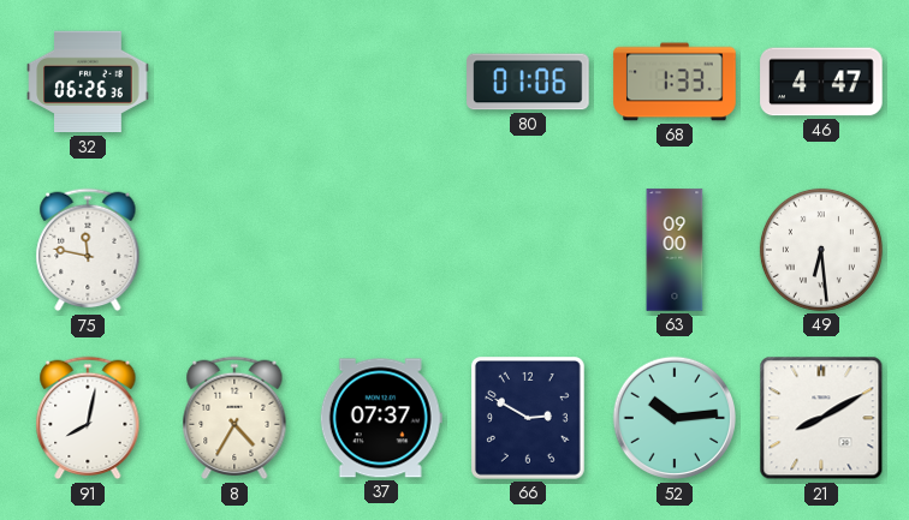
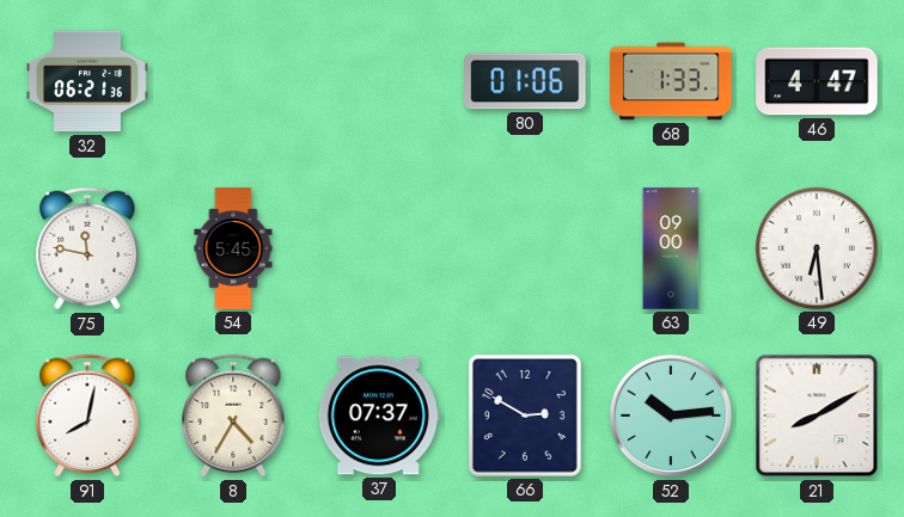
32: 06:26 -> 06:21 (87, 81)
54: none -> 5:45 (233, 248)
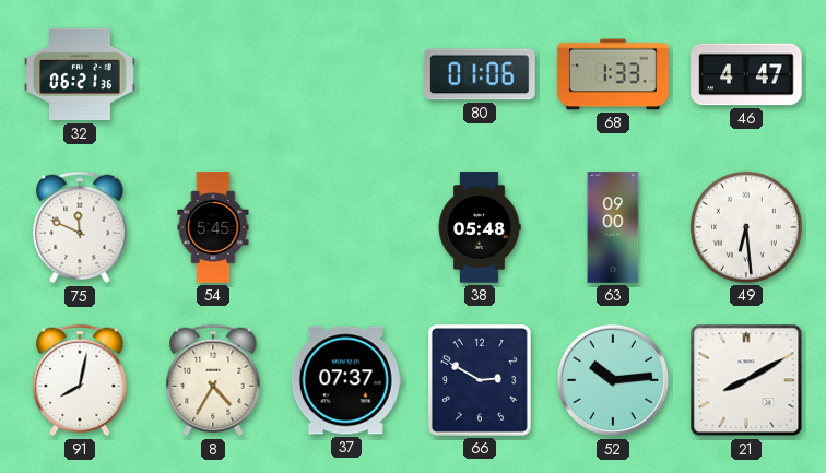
75: 11:47 -> 11:49 (80, 227)
38: none -> 05:48 (480, 227)
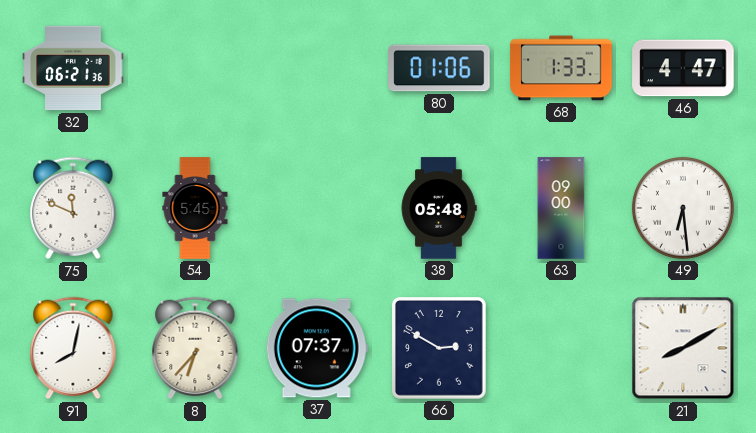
8: 4:35 -> 6:37 (195, 348)
52: 10:14 -> none (613, 380)
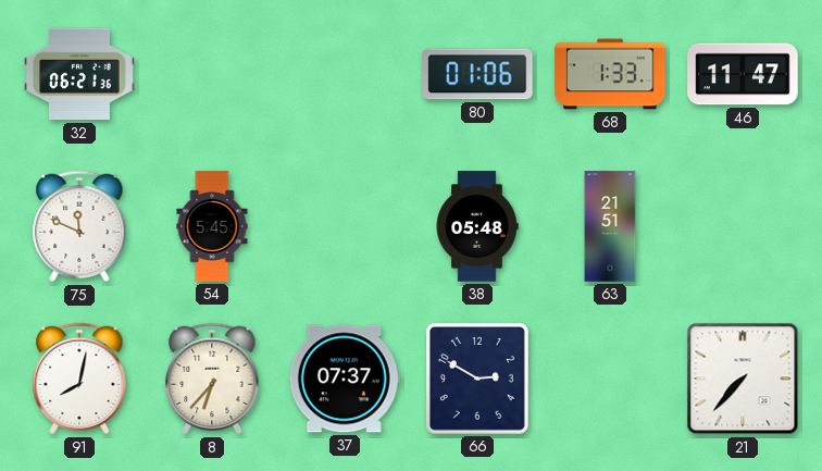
46: 4:47 -> 11:47 (743, 74)
63: 09:00 -> 21:51 (610, 226)
49: 6:29 -> none (683, 208)
21: 8:10 -> 7:37 (743, 379)
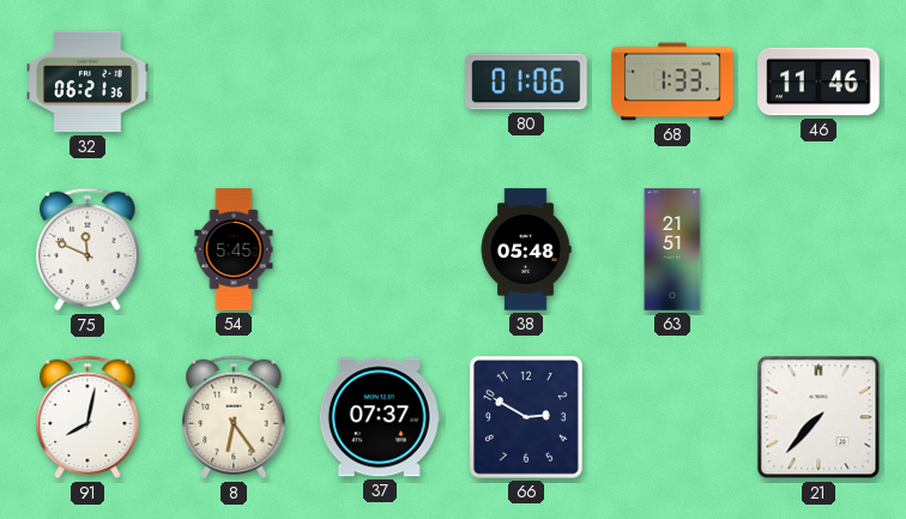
46: 11:47 -> 11:46 (819, 82)
8: 6:37 -> 6:24 (234, 417)
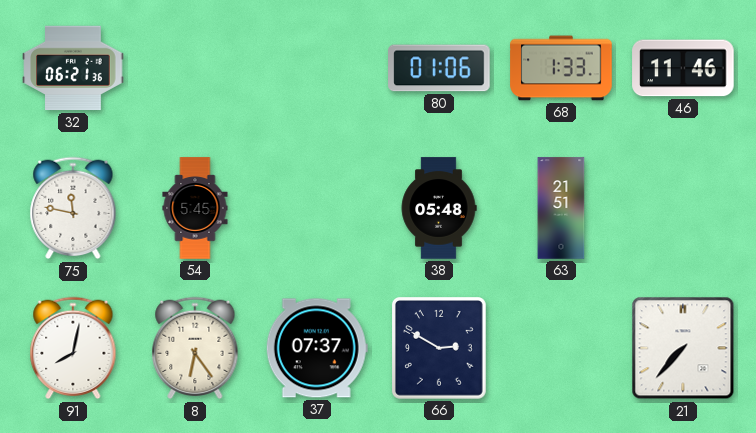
75: 11:49 -> 11:47 (73, 208)
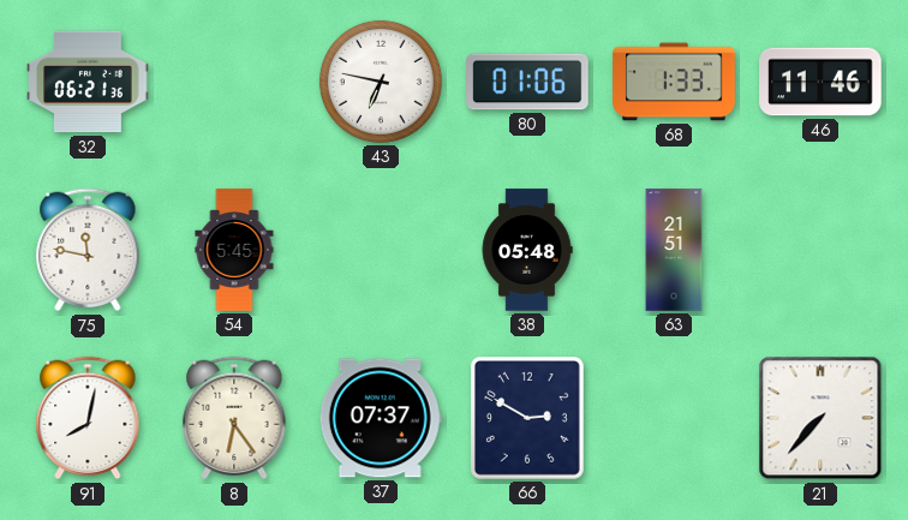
43: none -> 6:47 (381, 82)
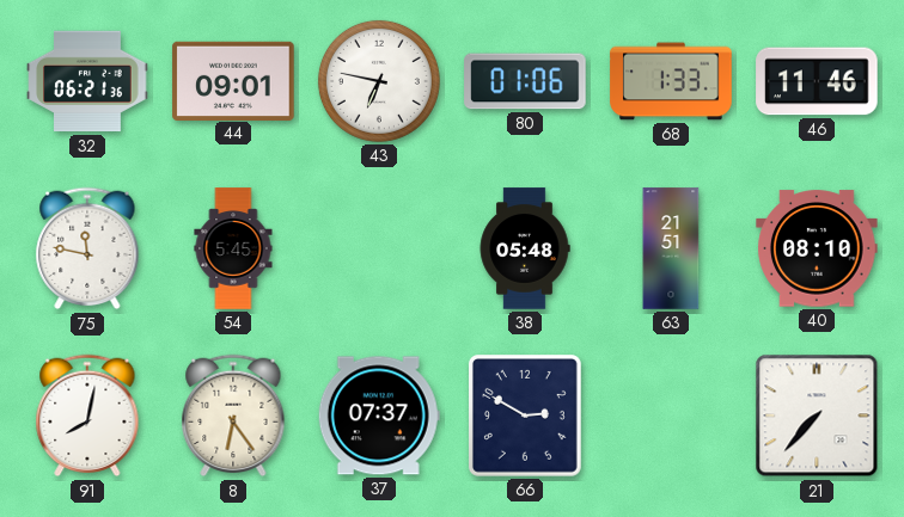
44: none -> 09:01 (233, 80)
40: none -> 08:10 (817, 248)
